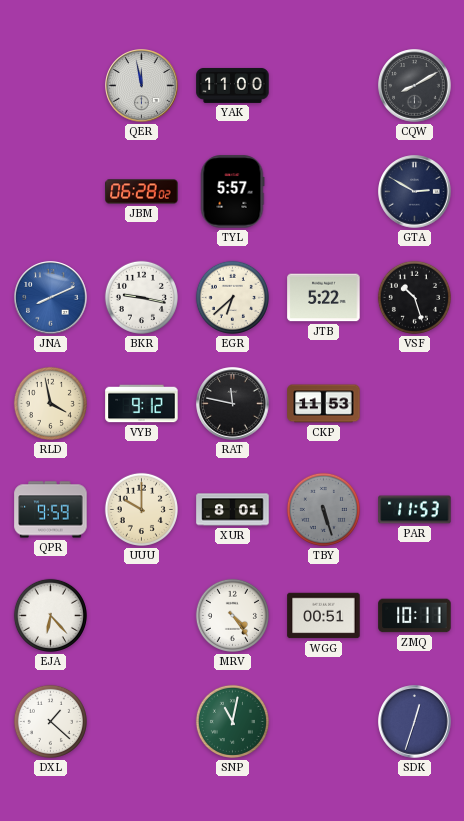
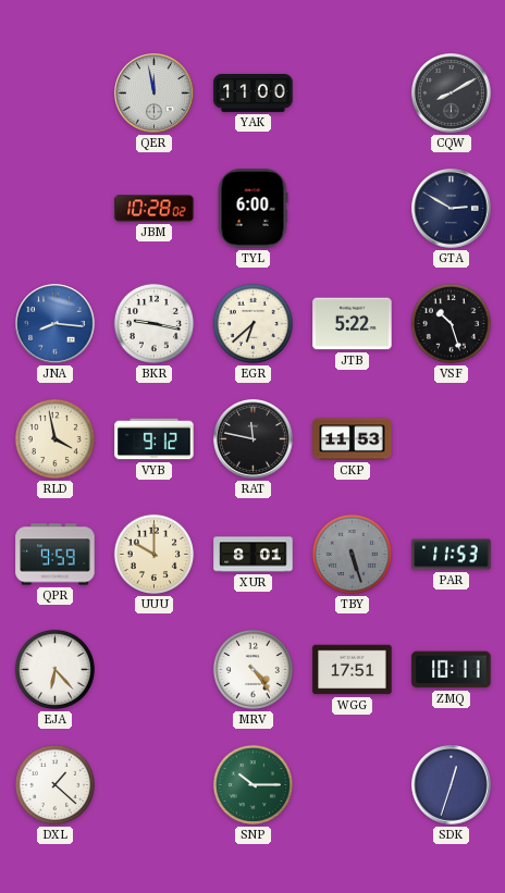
JBM: 06:28 -> 10:28 (155, 209)
TYL: 5:57 -> 6:00 (253, 209)
JNA: 8:11 -> 8:16 (56, 324)
WGG: 00:51 -> 17:51 (353, 670)
SNP: 11:02 -> 10:15 (253, 784)
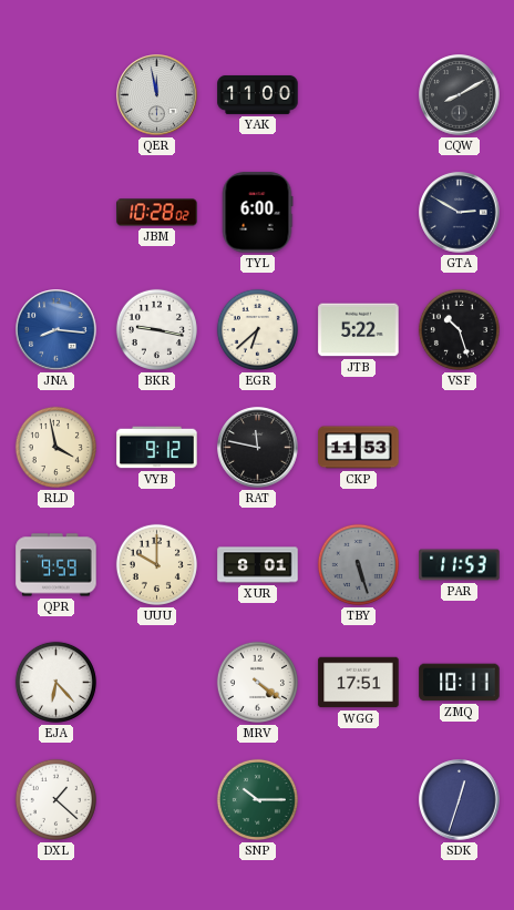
MRV: 4:24 -> 4:21 (257, 682)
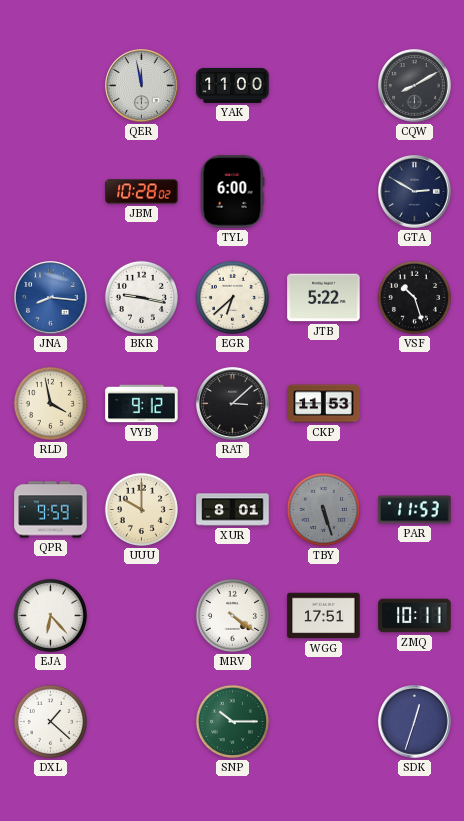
RAT: 11:47 -> 3:08 (233, 404)
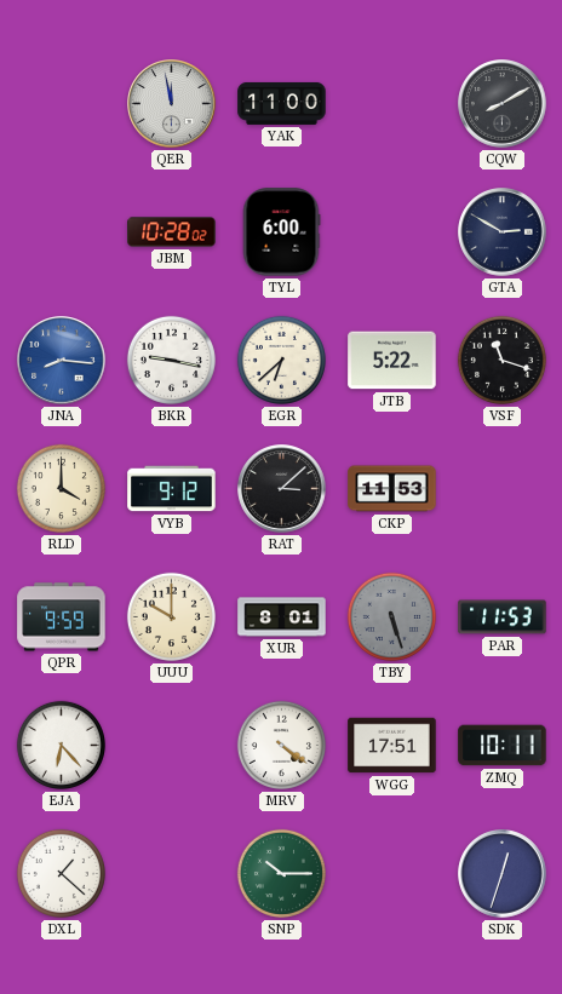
VSF: 10:27 -> 11:18 (501, 360)
RLD: 3:58 -> 4:00 (61, 488)
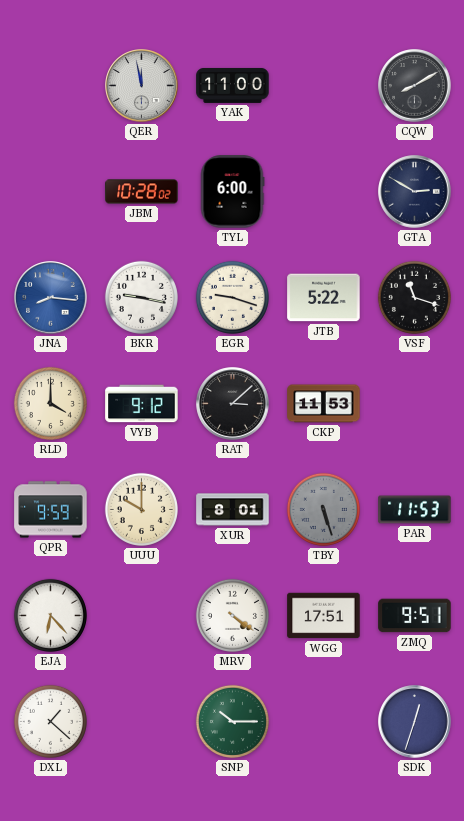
EGR: 6:38 -> 9:18 (232, 297)
ZMQ: 10:11 -> 9:51 (415, 616)
